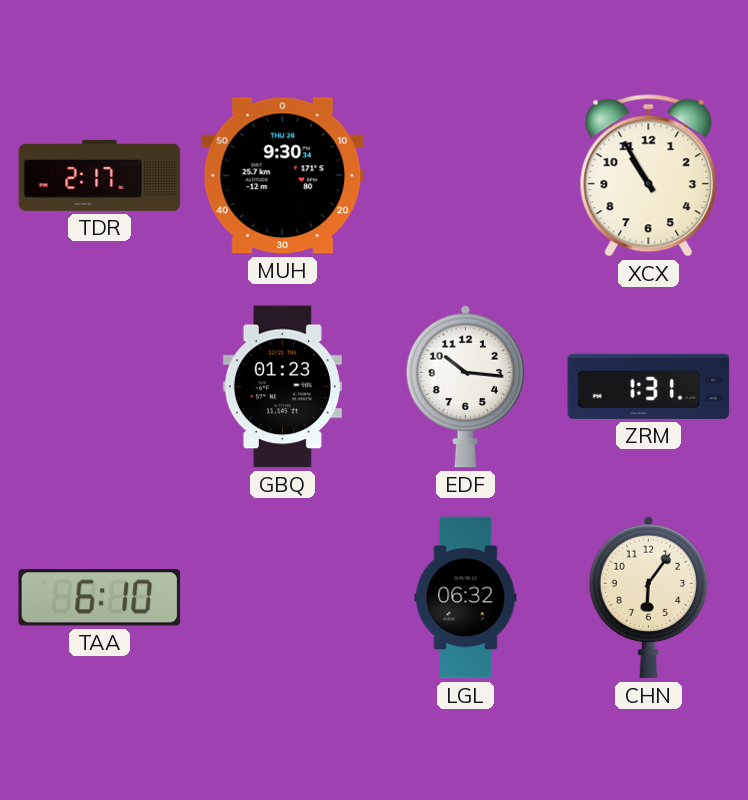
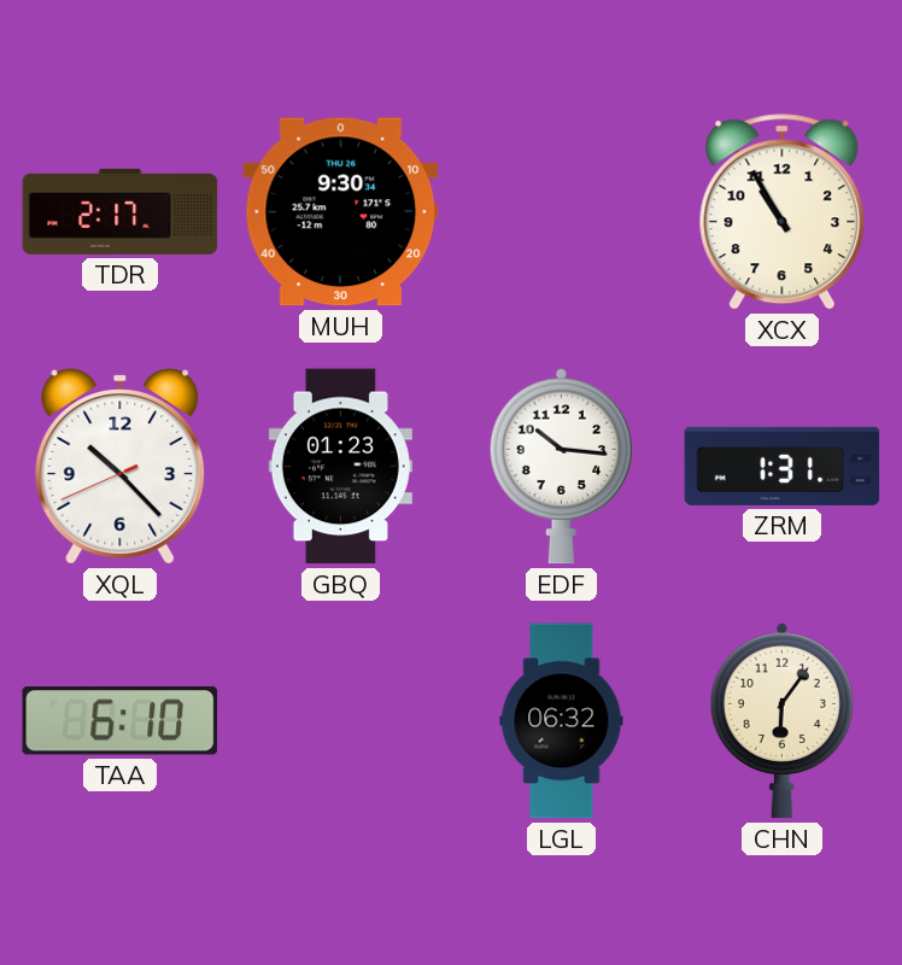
XQL: none -> 10:22 (121, 467)
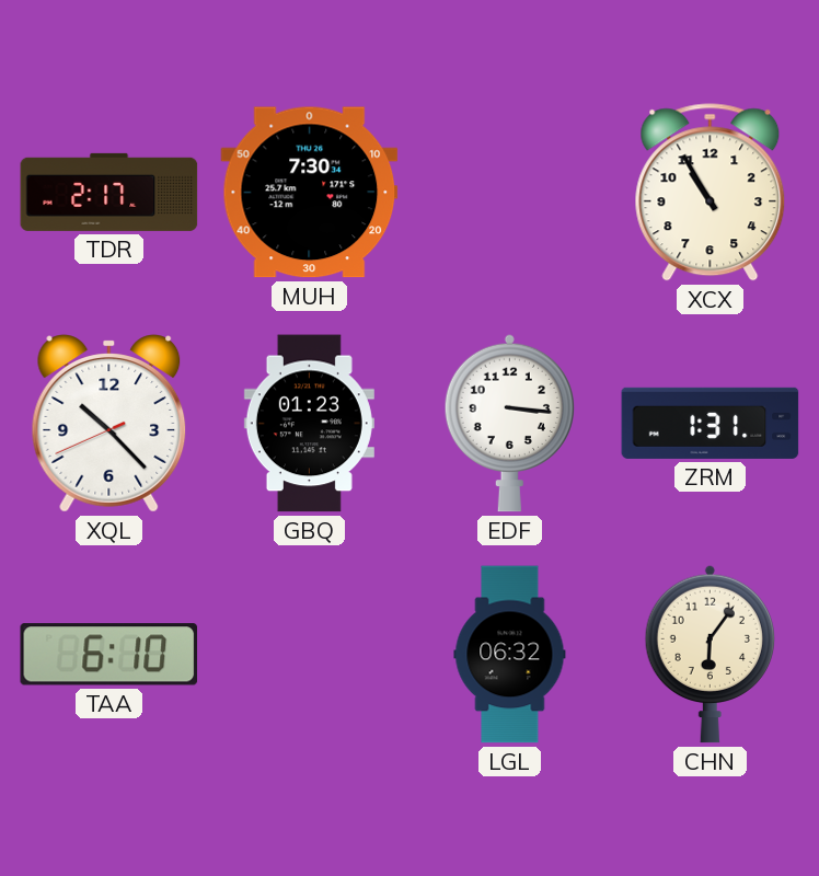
MUH: 9:30 -> 7:30 (310, 193)
EDF: 10:16 -> 3:16 (509, 423)
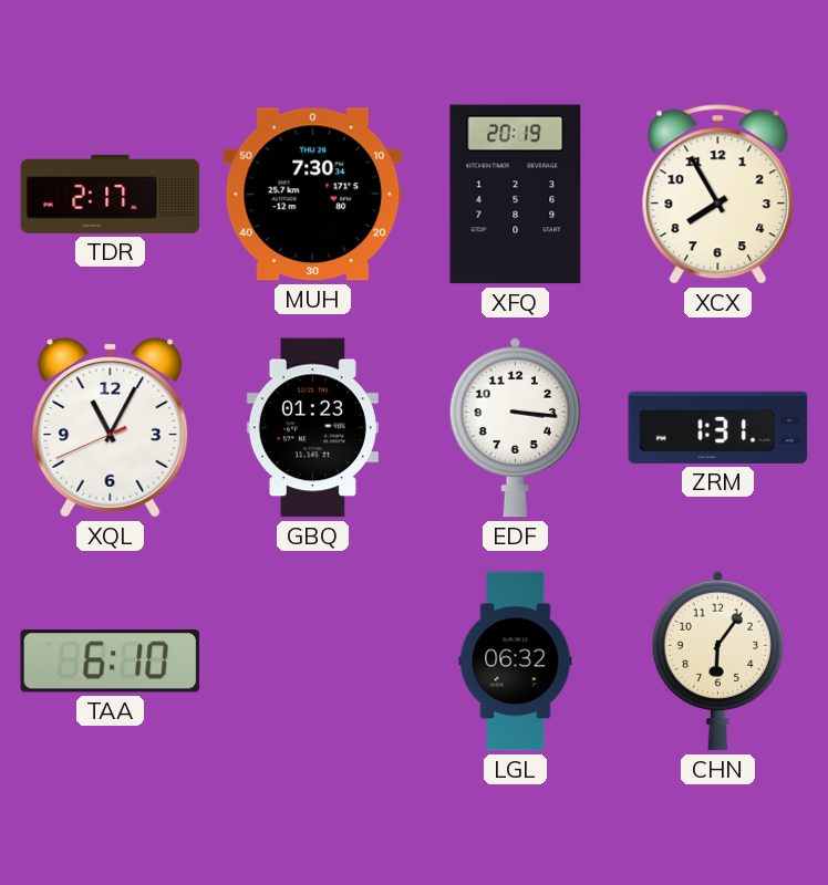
XFQ: none -> 20:19 (516, 195)
XCX: 10:55 -> 7:55 (718, 195)
XQL: 10:22 -> 11:04 (111, 428)
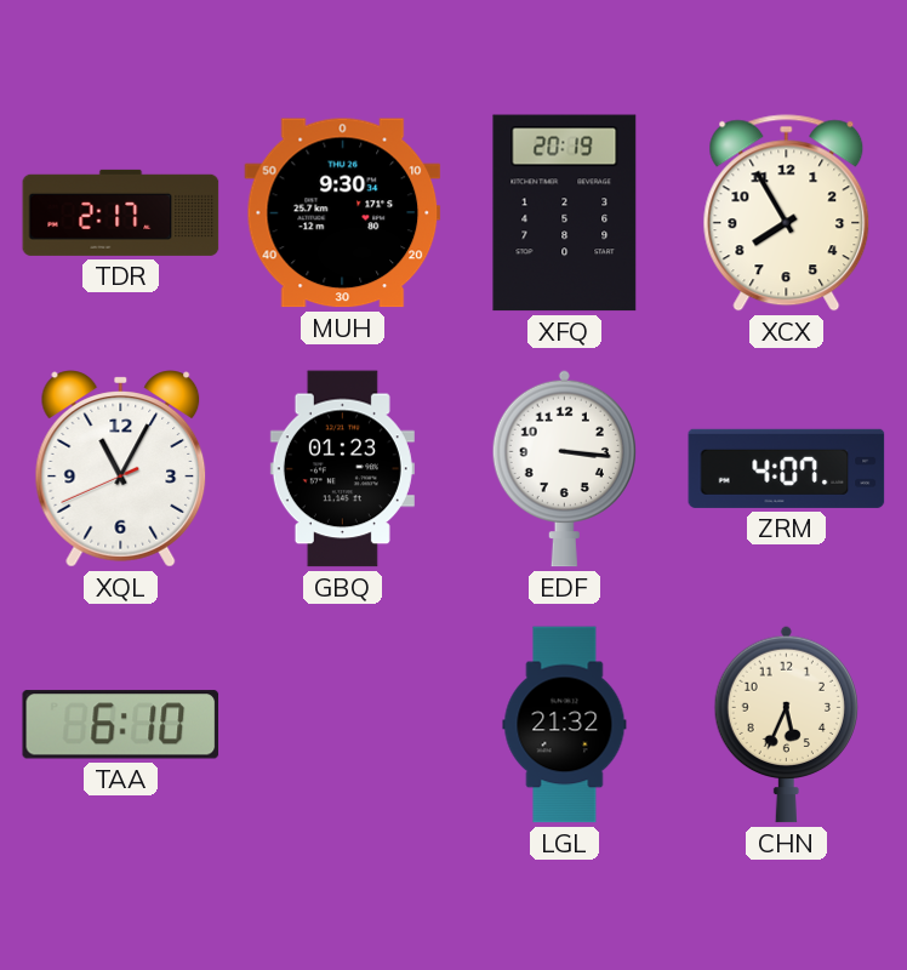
MUH: 7:30 -> 9:30 (343, 213)
ZRM: 1:31 -> 4:07 (787, 468)
LGL: 06:32 -> 21:32 (565, 725)
CHN: 6:06 -> 5:34 (786, 724)
